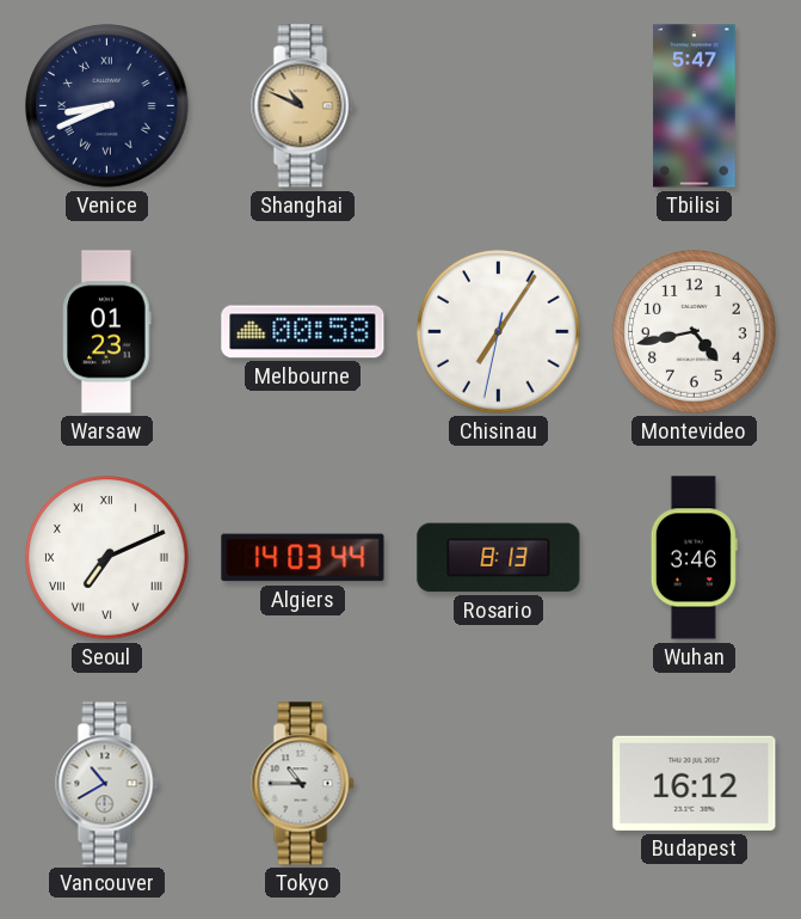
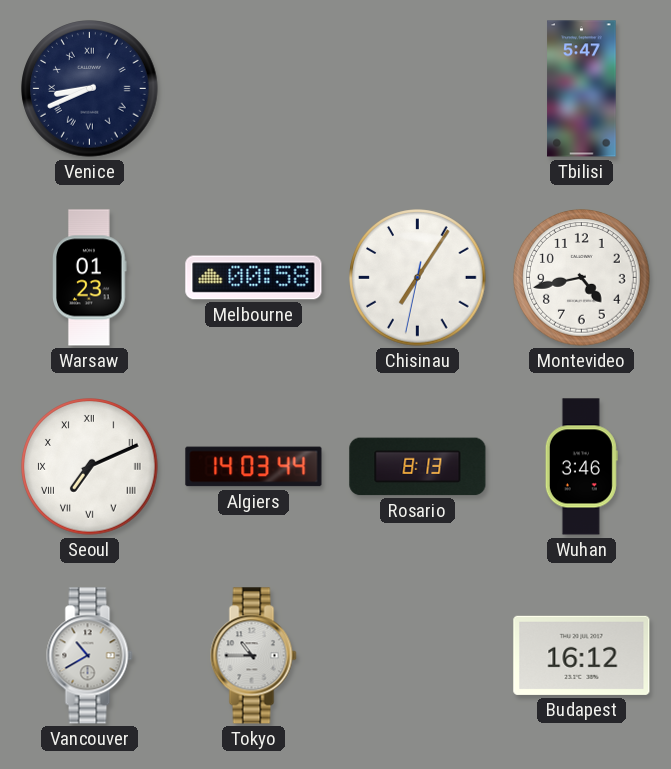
Shanghai: 10:49 -> none (303, 106)
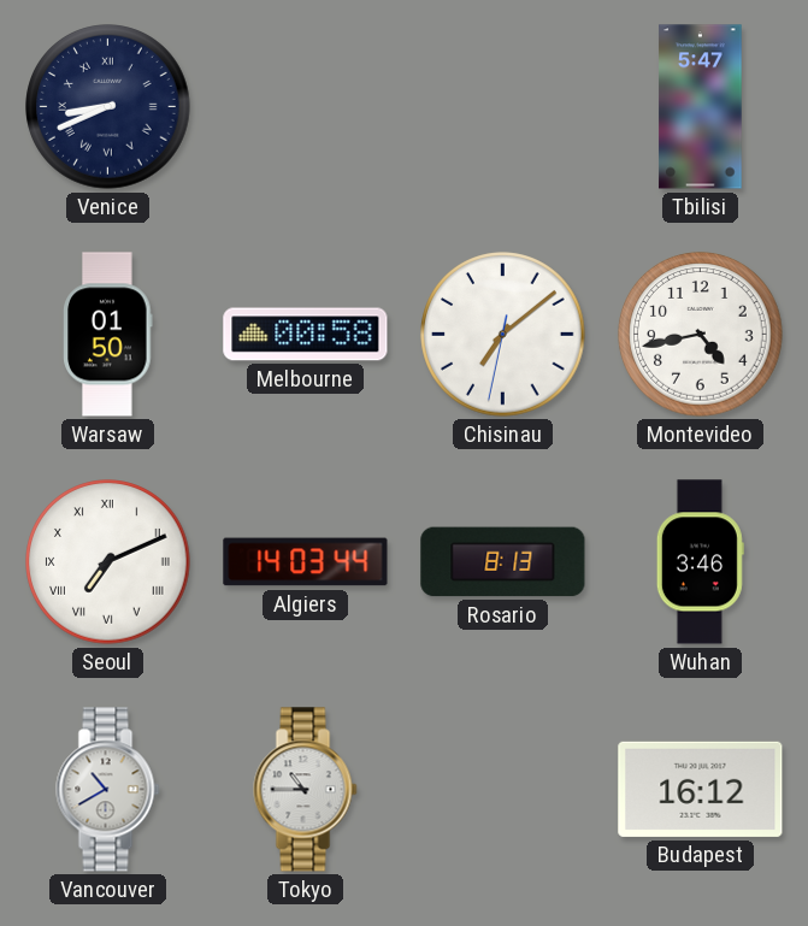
Warsaw: 01:23 -> 01:50 (108, 335)
Chisinau: 7:05 -> 7:08 (503, 335)
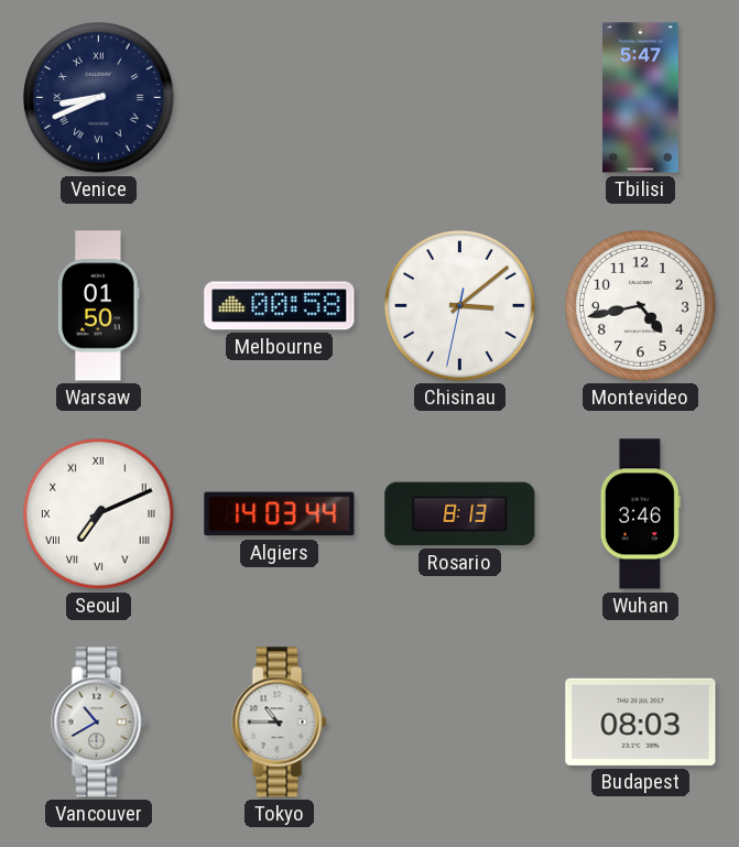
Chisinau: 7:08 -> 3:08 (460, 306)
Budapest: 16:12 -> 08:03 (641, 721)
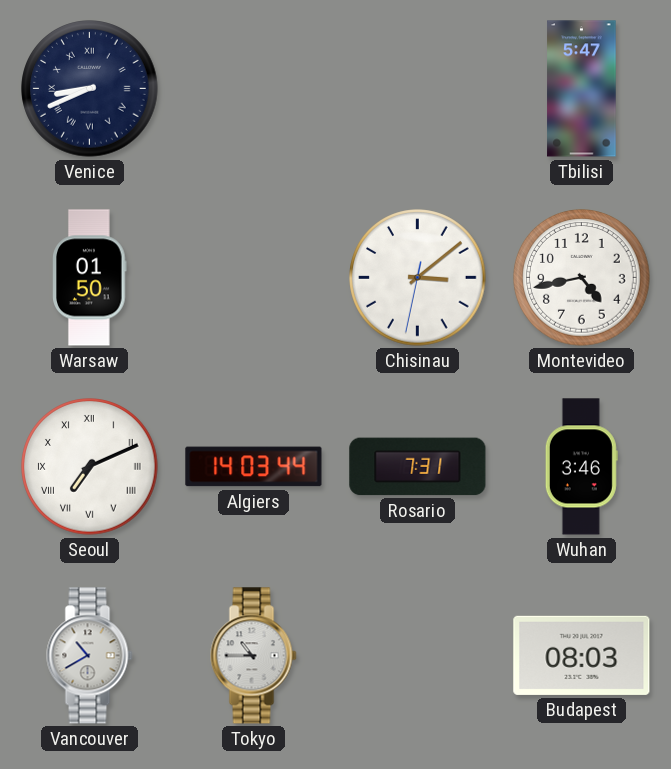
Melbourne: 00:58 -> none (280, 306)
Rosario: 8:13 -> 7:31 (418, 467)
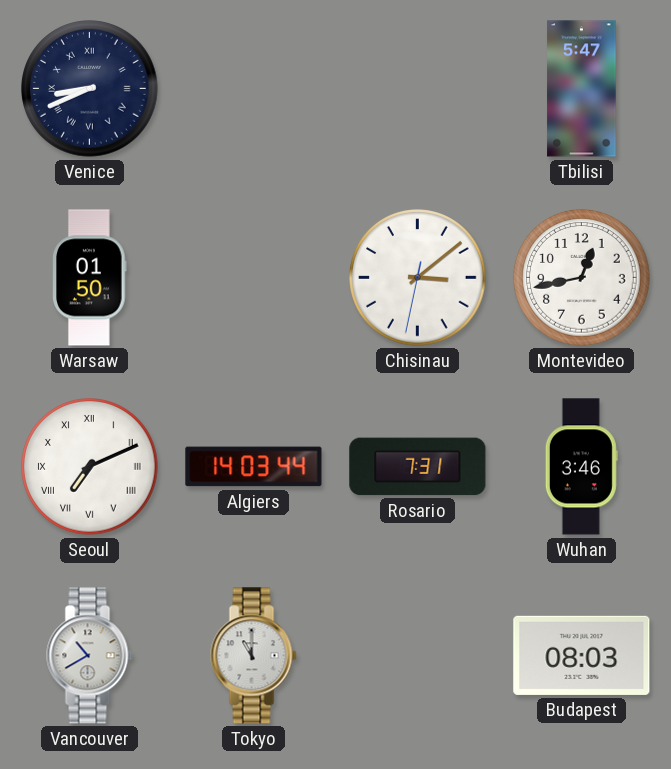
Montevideo: 4:43 -> 12:43 (582, 278)
Tokyo: 10:45 -> 11:00 (254, 656)
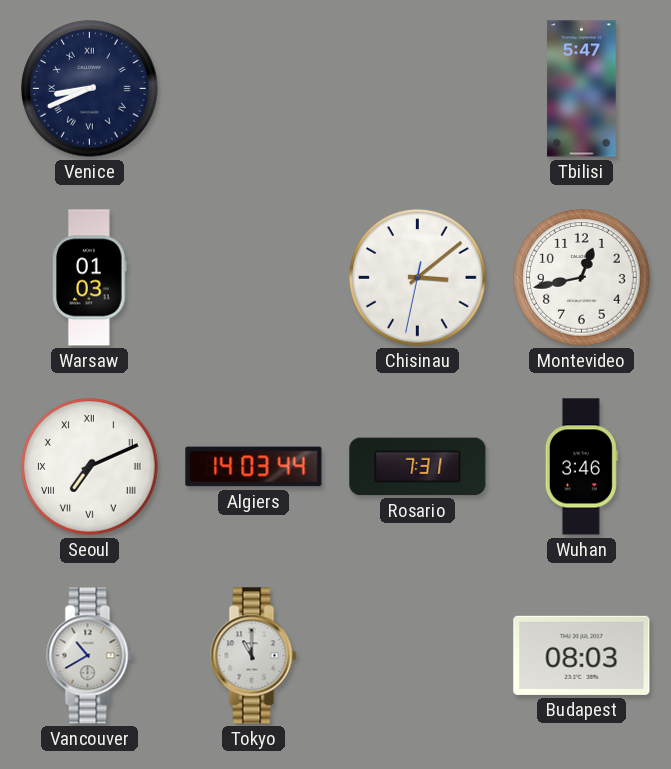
Warsaw: 01:50 -> 01:03 (90, 278)
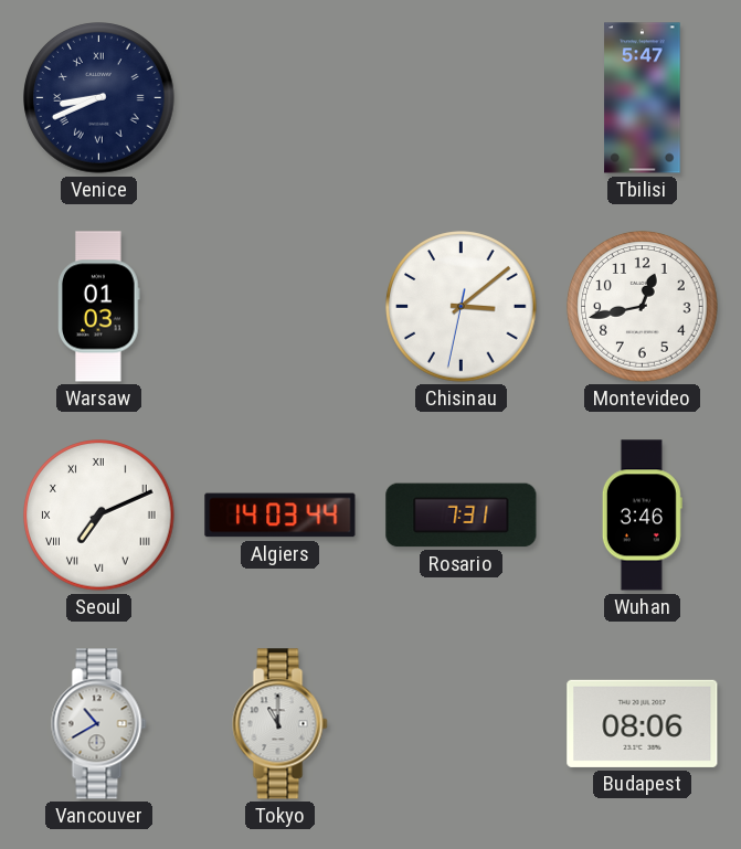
Budapest: 08:03 -> 08:06 (643, 723)
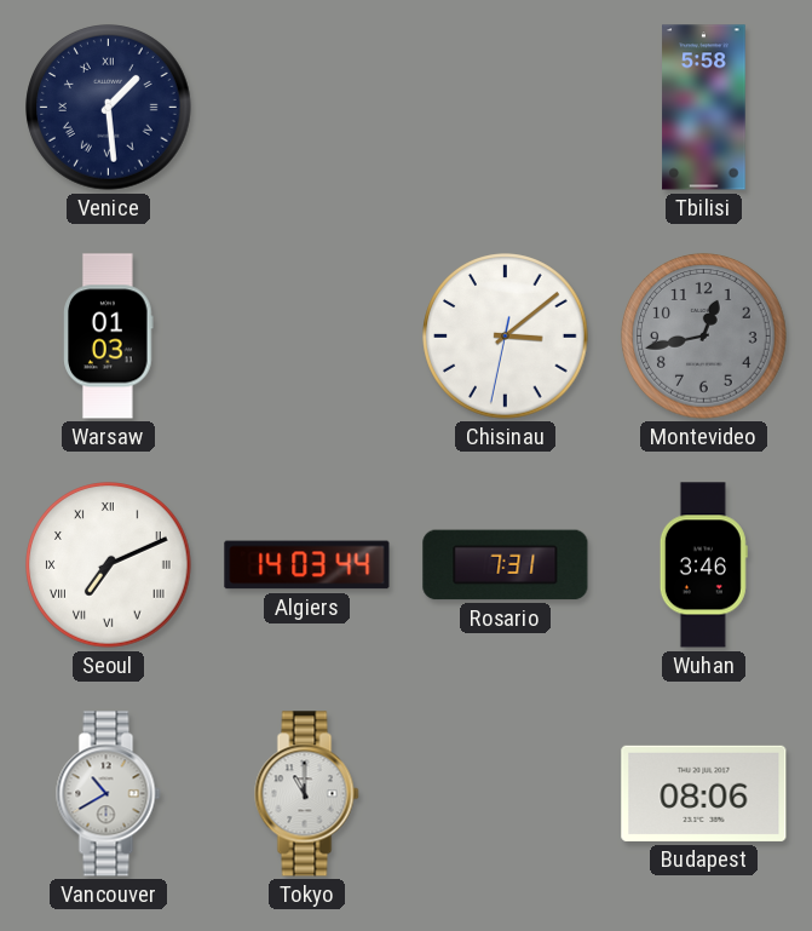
Venice: 8:41 -> 1:29 (109, 108)
Tbilisi: 5:47 -> 5:58 (704, 108)
Montevideo dial: white -> grey (704, 337)
